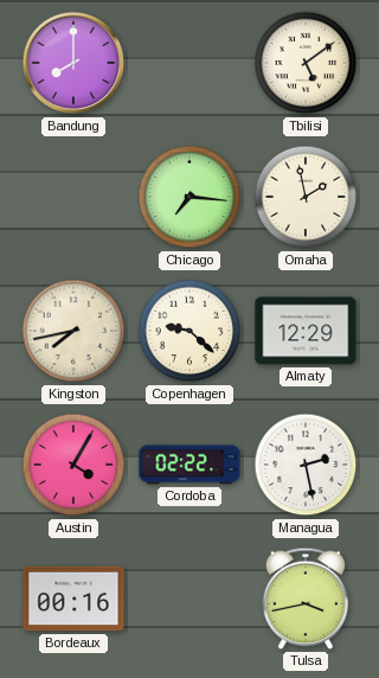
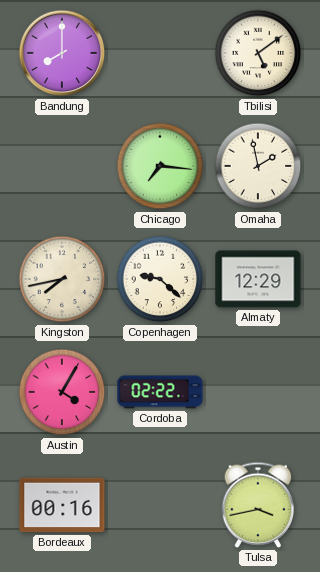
Managua: 2:28 -> none (306, 465)
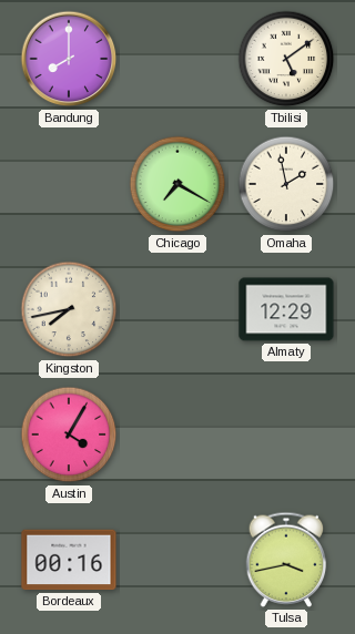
Chicago: 7:16 -> 7:20 (177, 184)
Copenhagen: 9:22 -> none (160, 279)
Cordoba: 02:22 -> none (160, 392)
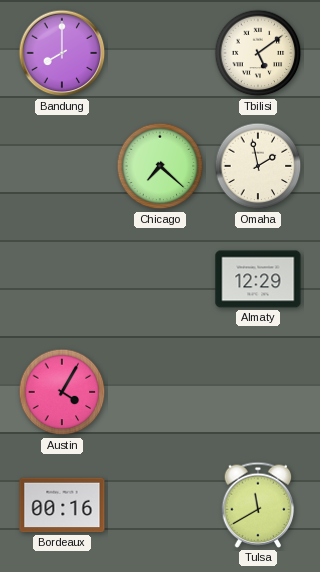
Chicago: 7:20 -> 7:22 (160, 166)
Kingston: 7:43 -> none (69, 309)
Tulsa: 3:43 -> 11:40 (258, 505)
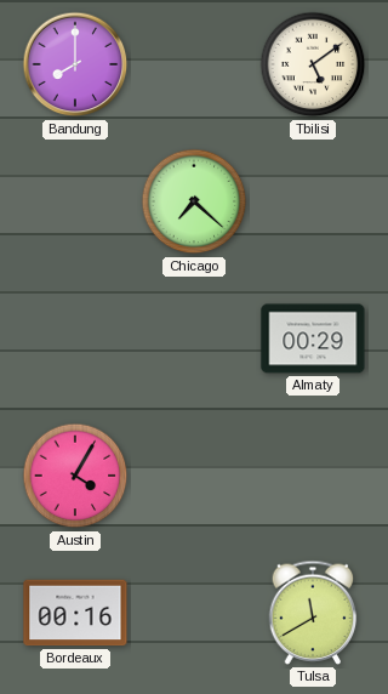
Omaha: 1:58 -> none (258, 166)
Almaty: 12:29 -> 00:29 (313, 339)
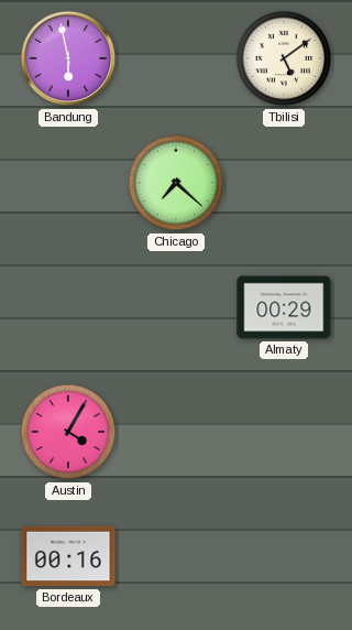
Bandung: 8:00 -> 5:58 (68, 58)
Tulsa: 11:40 -> none (313, 613)
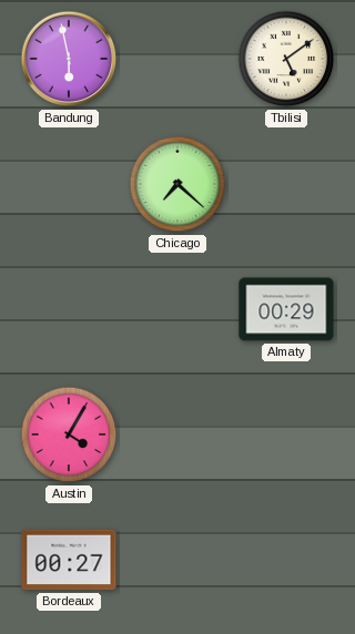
Bordeaux: 00:16 -> 00:27 (69, 560)
